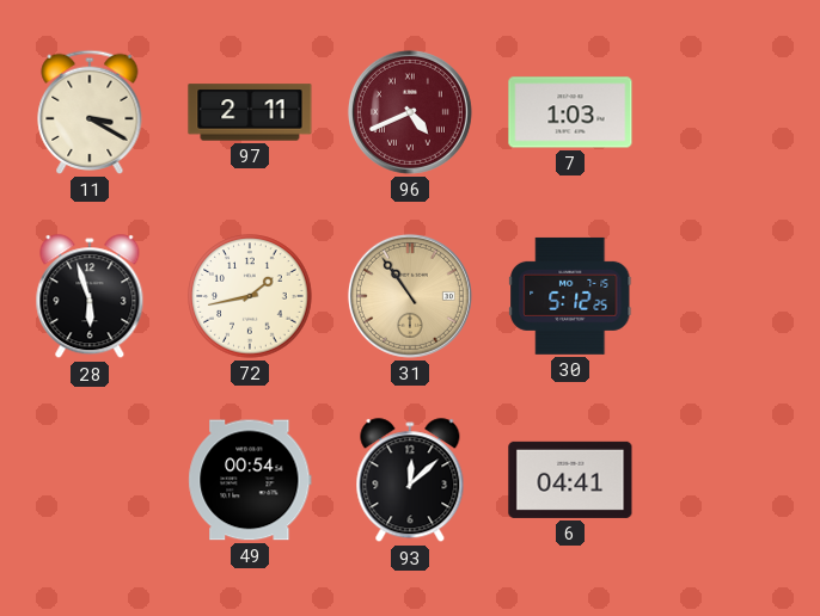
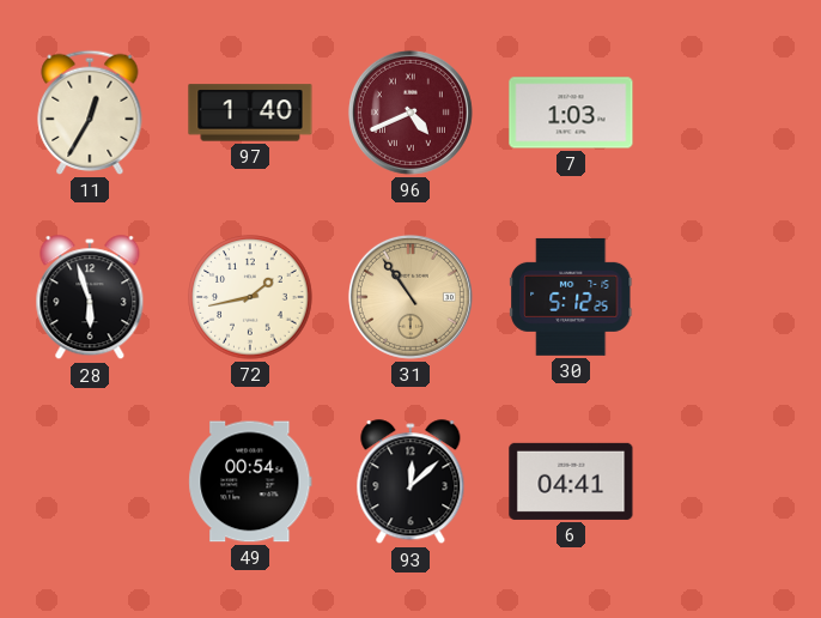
11: 3:20 -> 12:35 (90, 113)
97: 2:11 -> 1:40 (250, 113)
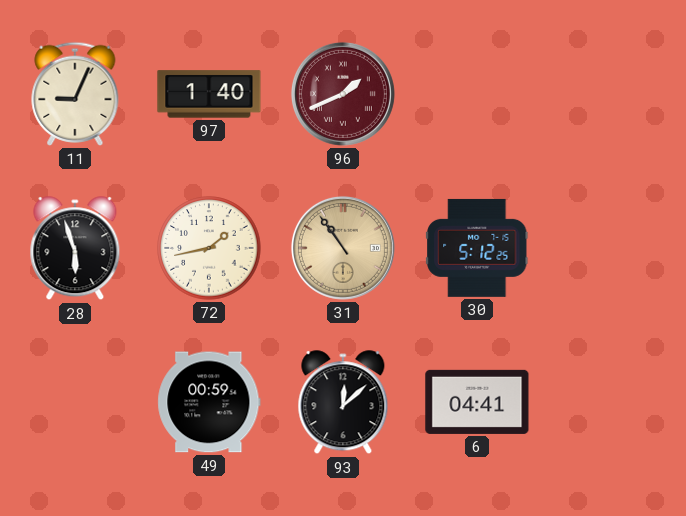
11: 12:35 -> 9:04 (75, 94)
96: 4:41 -> 1:41 (343, 94)
7: 1:03 -> none (571, 113)
49: 00:54 -> 00:59 (209, 402)
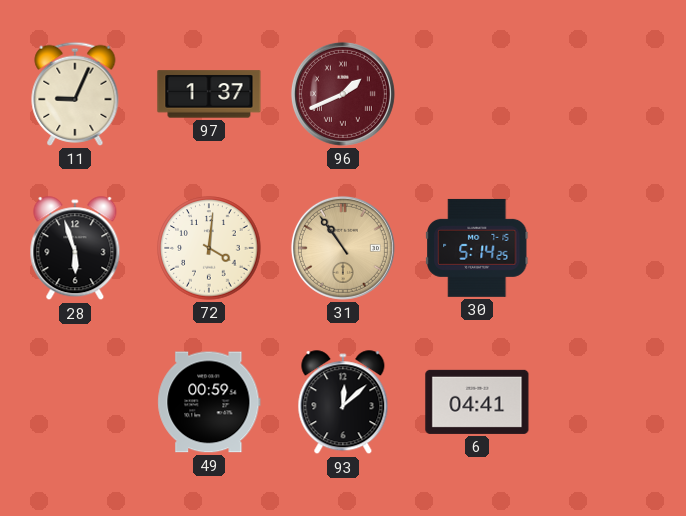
97: 1:40 -> 1:37 (209, 94)
72: 1:43 -> 4:01 (209, 248)
30: 5:12 -> 5:14 (478, 248)
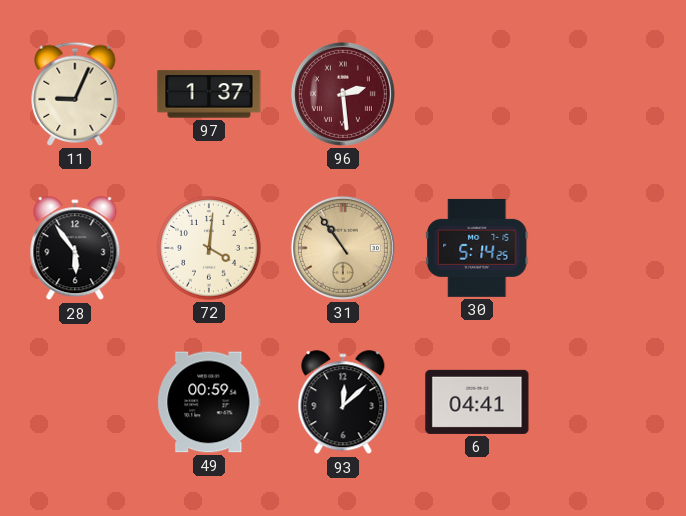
96: 1:41 -> 2:29 (343, 94)
28: 5:57 -> 5:54 (75, 249)
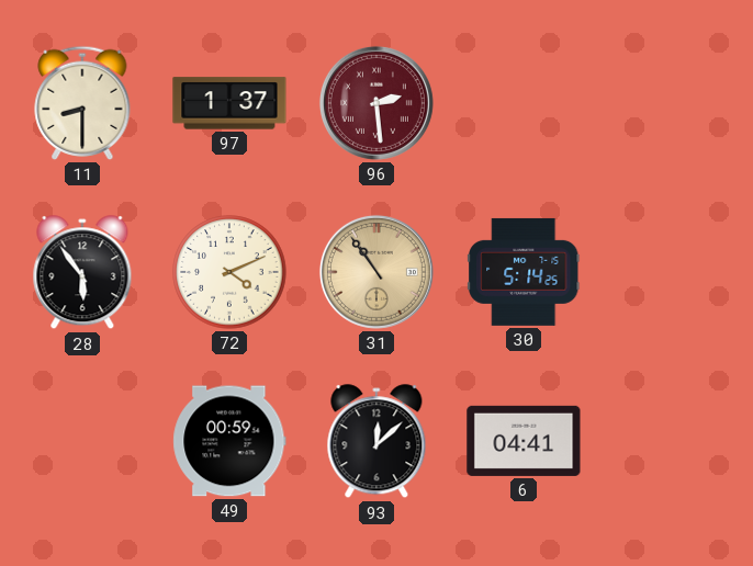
11: 9:04 -> 8:30 (82, 103)
72: 4:01 -> 4:11 (229, 272)
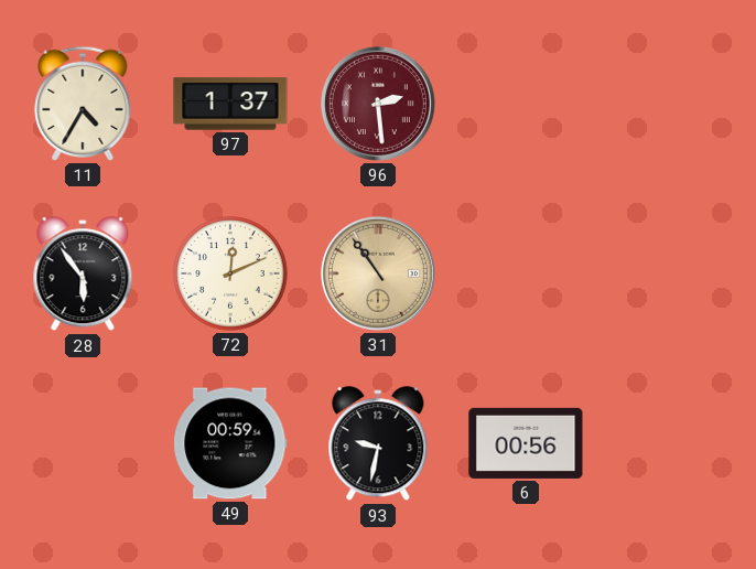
11: 8:30 -> 4:35 (83, 104)
72: 4:11 -> 12:11 (230, 273)
30: 5:14 -> none (525, 272)
93: 12:08 -> 9:32 (378, 444)
6: 04:41 -> 00:56 (526, 443)
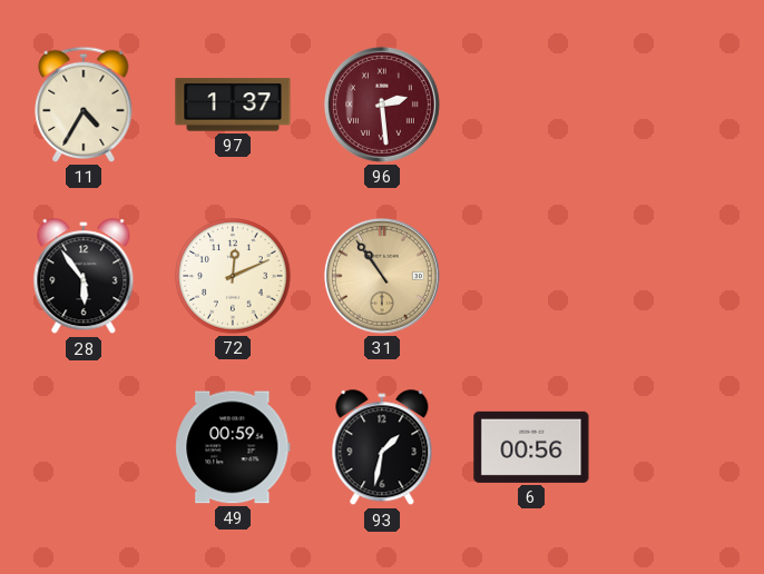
93: 9:32 -> 1:32 (382, 448)
